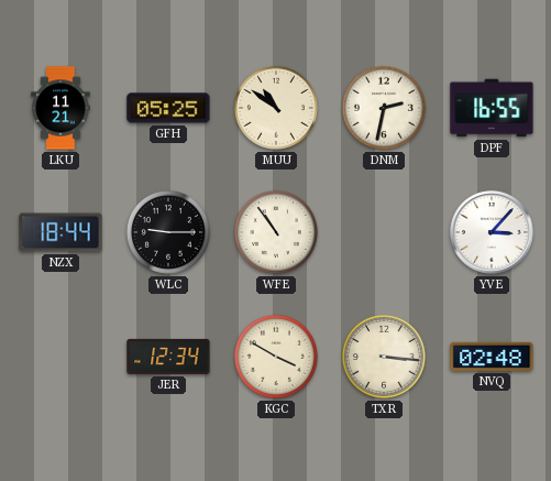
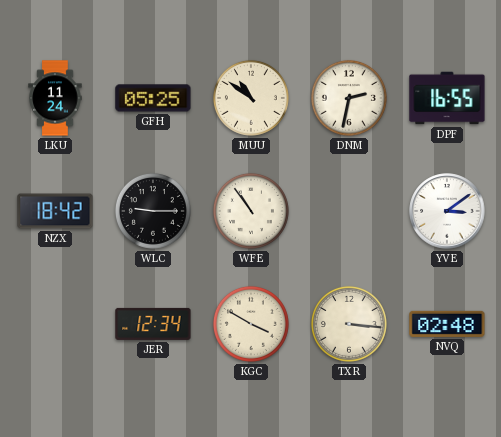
LKU: 11:21 -> 11:24 (55, 98)
NZX: 18:44 -> 18:42 (55, 211)
YVE: 3:07 -> 3:09 (447, 211)
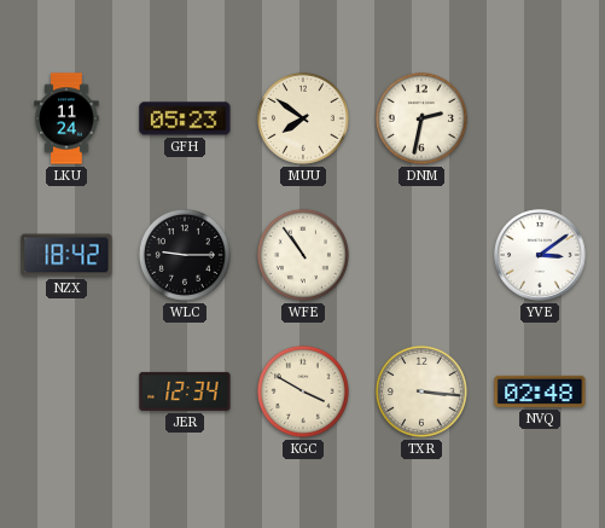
GFH: 05:25 -> 05:23 (185, 118)
MUU: 10:51 -> 7:51 (303, 118)
DPF: 16:55 -> none (447, 98)
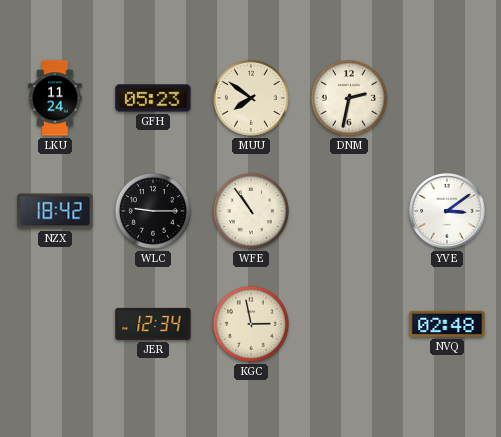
KGC: 3:50 -> 2:58 (251, 324)
TXR: 3:16 -> none (421, 391)
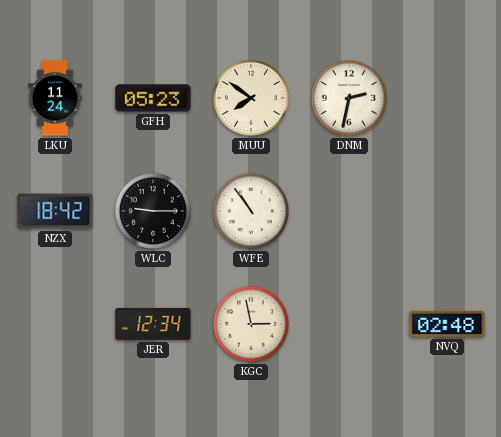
YVE: 3:09 -> none (447, 211)
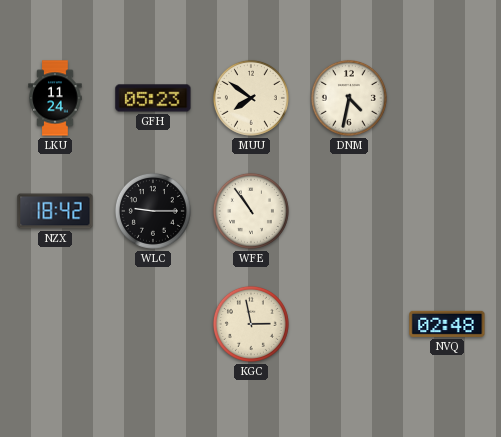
DNM: 2:32 -> 4:32 (349, 98)
JER: 12:34 -> none (153, 324)
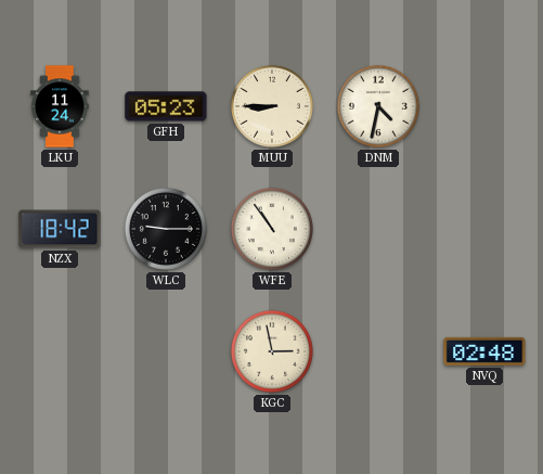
MUU: 7:51 -> 8:45 (272, 106)
